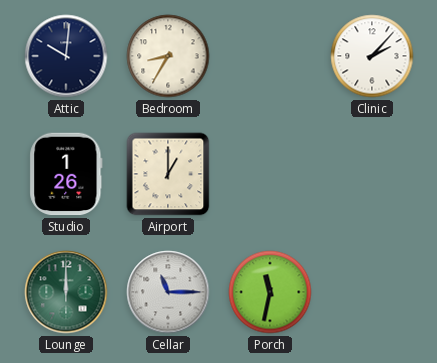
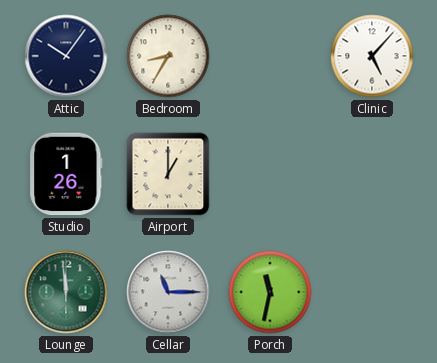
Attic: 10:01 -> 10:06 (66, 56)
Clinic: 2:07 -> 5:07 (372, 56)
Lounge: 12:00 -> 11:59 (66, 292)
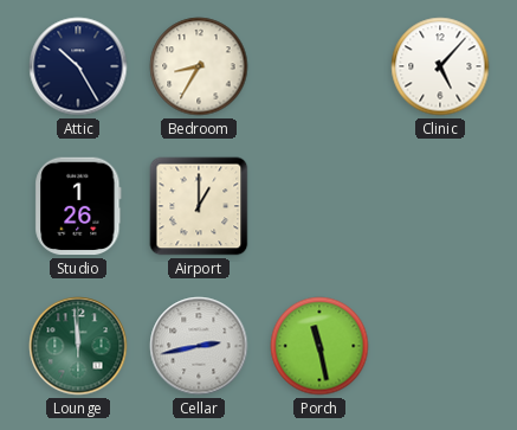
Attic: 10:06 -> 10:25 (78, 66)
Cellar: 11:15 -> 2:43 (199, 346)
Porch: 11:32 -> 11:28 (319, 346)
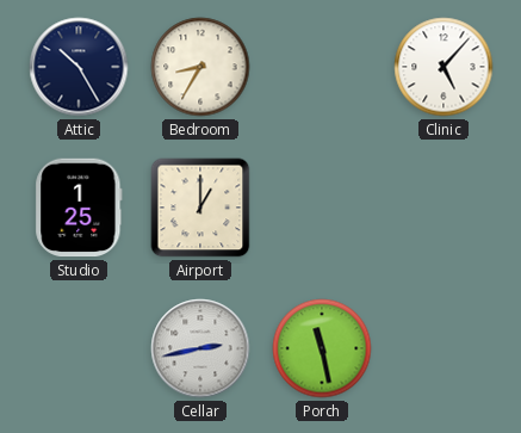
Studio: 1:26 -> 1:25 (79, 208)
Lounge: 11:59 -> none (78, 346)
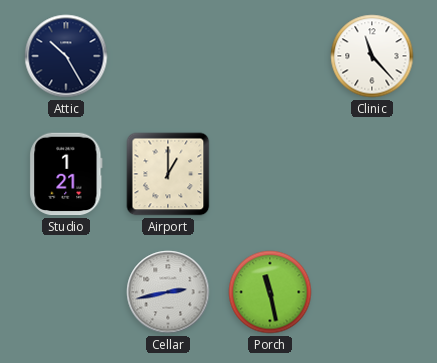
Bedroom: 8:35 -> none (200, 67)
Clinic: 5:07 -> 11:23 (372, 56)
Studio: 1:25 -> 1:21 (66, 174)
